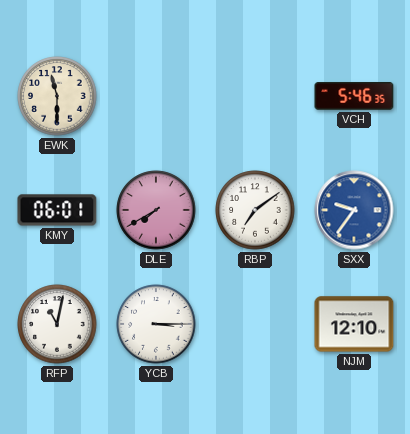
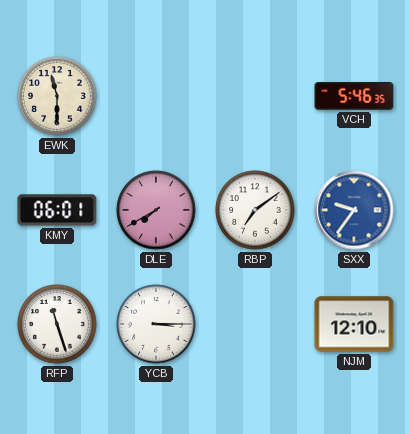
RFP: 11:02 -> 11:27 (57, 324)
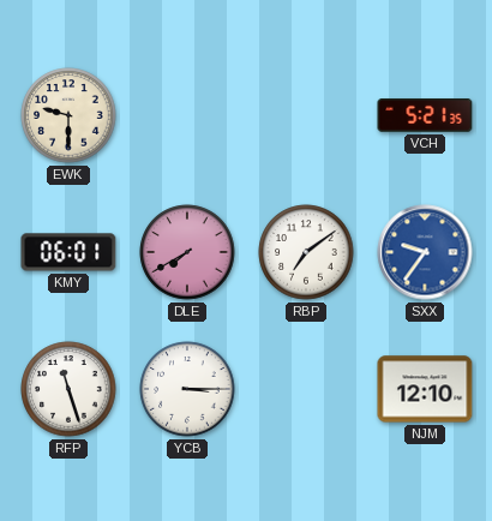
EWK: 11:30 -> 9:30 (68, 115)
VCH: 5:46 -> 5:21 (425, 115)
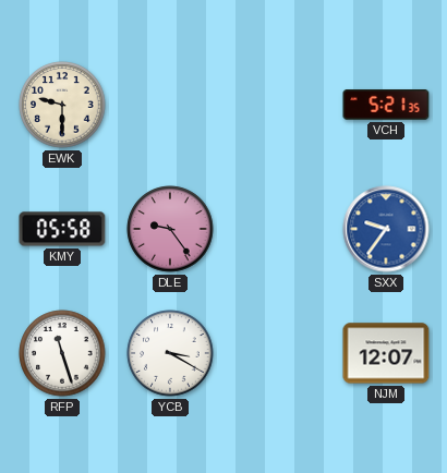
KMY: 06:01 -> 05:58 (62, 229)
DLE: 7:40 -> 9:24 (170, 229)
RBP: 7:09 -> none (306, 252)
YCB: 3:15 -> 3:20 (170, 353)
NJM: 12:10 -> 12:07 (386, 353)
